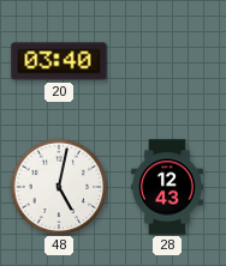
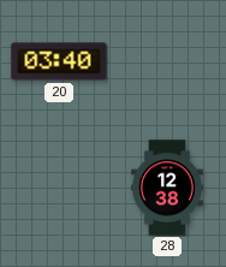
48: 5:02 -> none (59, 187)
28: 12:43 -> 12:38 (168, 188)
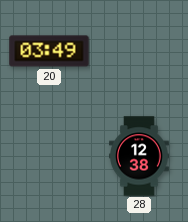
20: 03:40 -> 03:49 (49, 51)
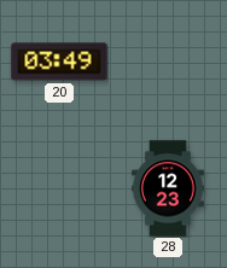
28: 12:38 -> 12:23 (169, 188)
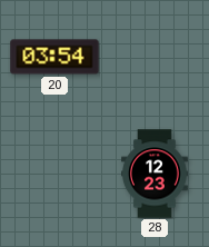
20: 03:49 -> 03:54 (54, 57)
